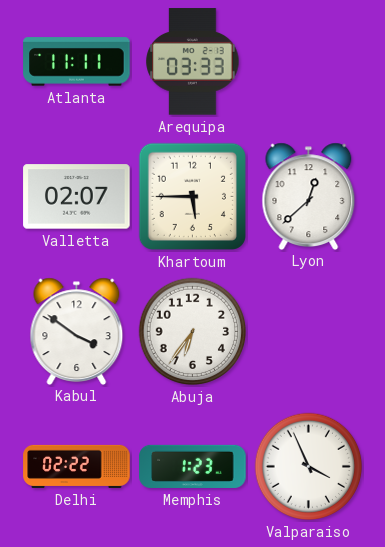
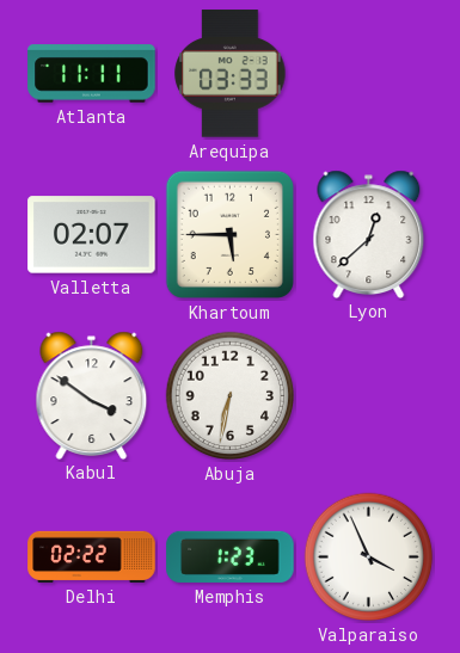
Abuja: 6:36 -> 6:32 (231, 396)
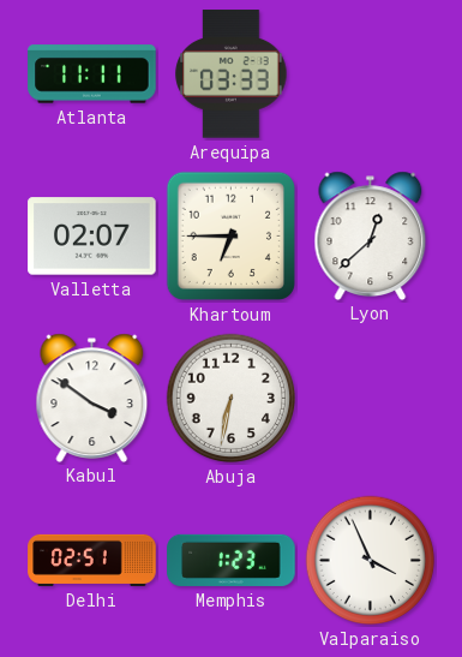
Khartoum: 5:45 -> 6:45 (230, 235)
Delhi: 02:22 -> 02:51 (92, 560)
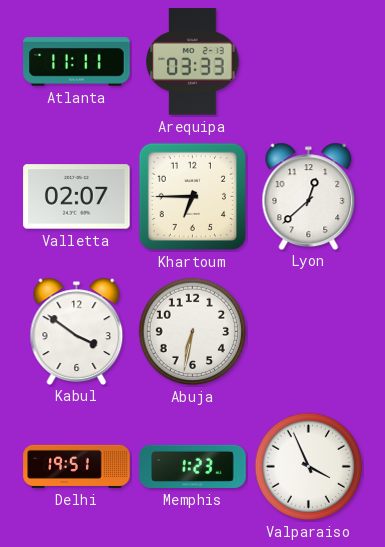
Delhi: 02:51 -> 19:51 (77, 466)
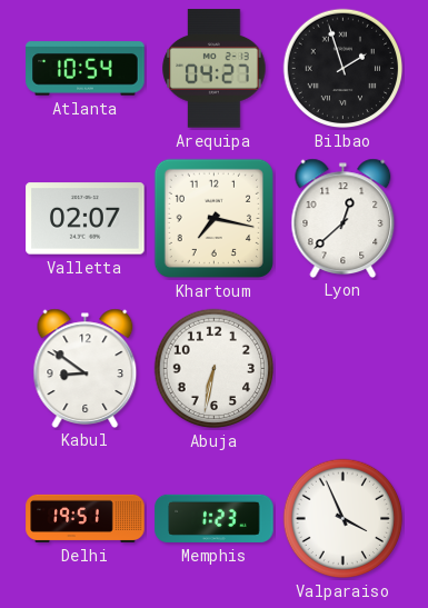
Atlanta: 11:11 -> 10:54 (86, 69)
Arequipa: 03:33 -> 04:27 (215, 69)
Bilbao: none -> 1:57 (344, 69)
Khartoum: 6:45 -> 7:17 (213, 218)
Kabul: 3:51 -> 8:51 (86, 368)
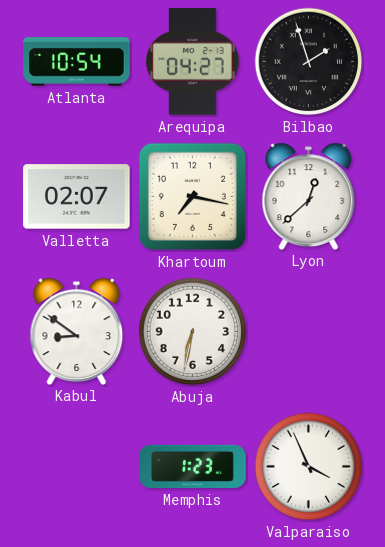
Delhi: 19:51 -> none (86, 518)
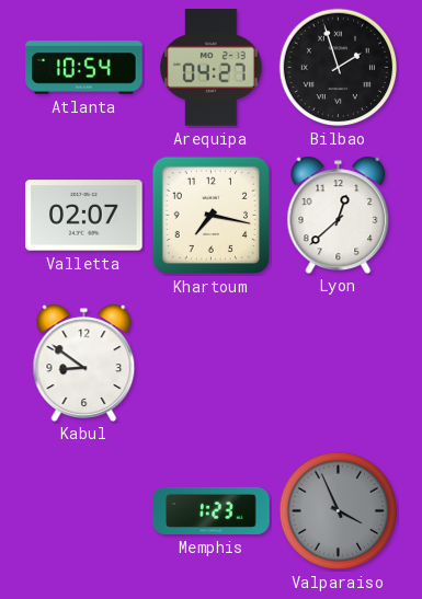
Abuja: 6:32 -> none (193, 332)
Valparaiso dial: white -> grey (339, 511)
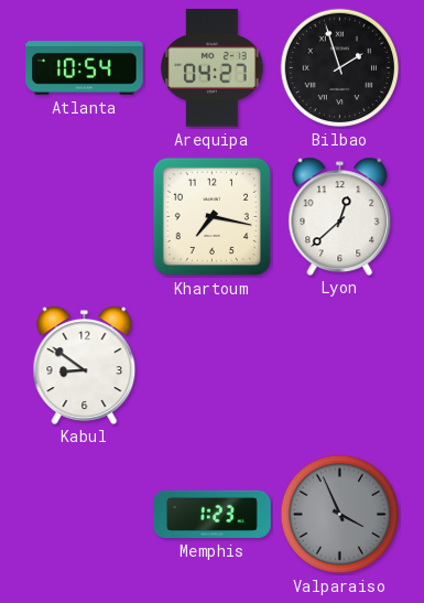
Valletta: 02:07 -> none (84, 216)
